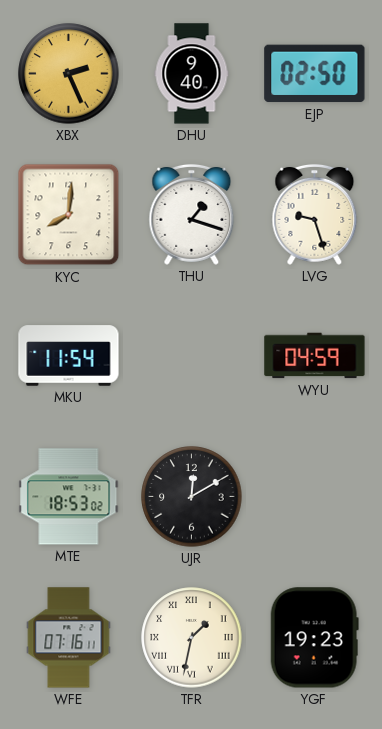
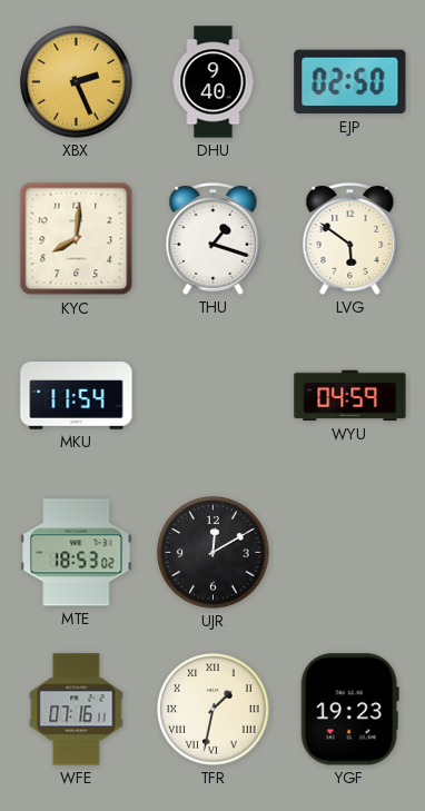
LVG: 9:27 -> 5:51 (350, 238)
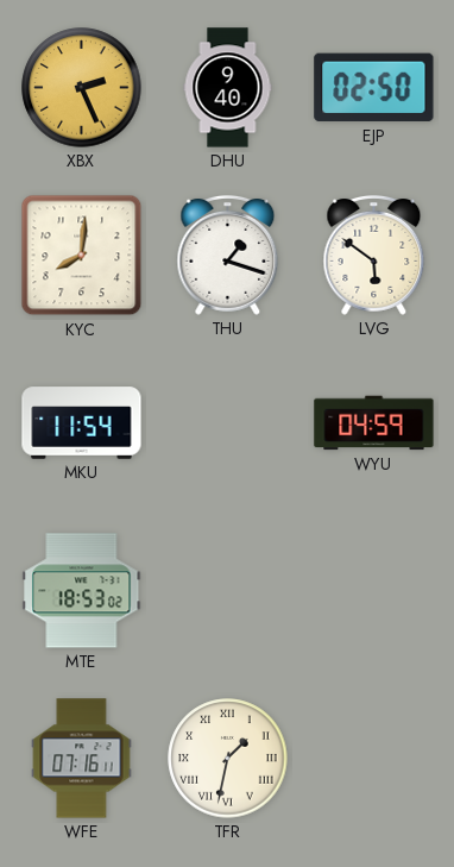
UJR: 12:10 -> none (214, 553)
YGF: 19:23 -> none (349, 710)
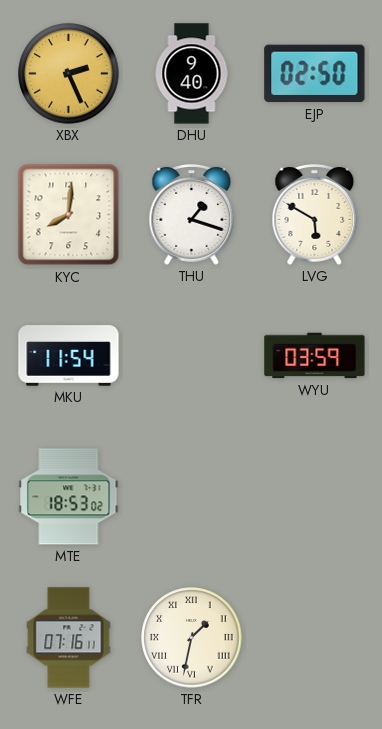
LVG: 5:51 -> 5:50 (315, 214)
WYU: 04:59 -> 03:59 (315, 356)
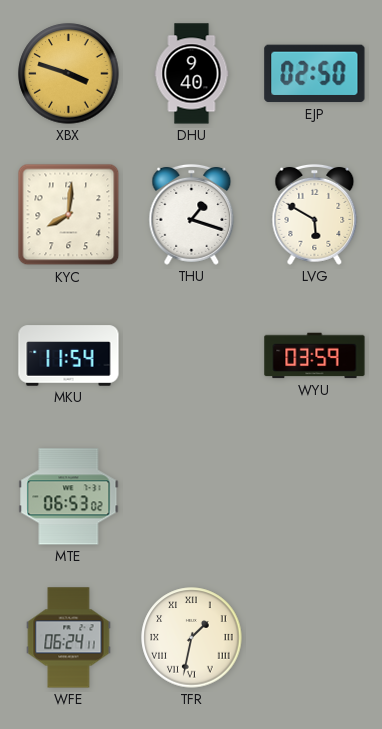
XBX: 2:26 -> 3:48 (69, 74)
MTE: 18:53 -> 06:53 (69, 497)
WFE: 07:16 -> 06:24 (69, 638)
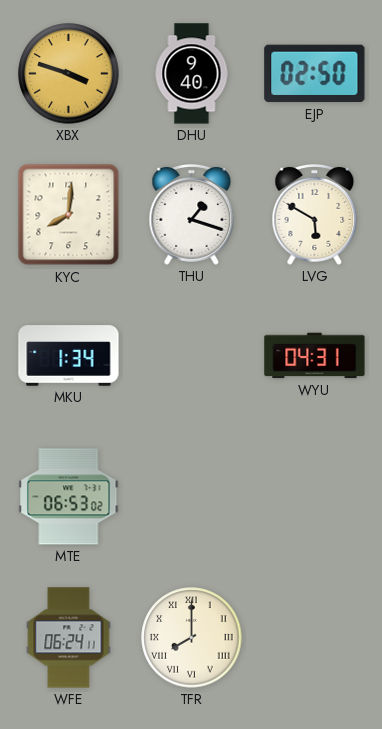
MKU: 11:54 -> 1:34 (69, 356)
WYU: 03:59 -> 04:31 (315, 356)
TFR: 1:32 -> 8:00 (192, 638)
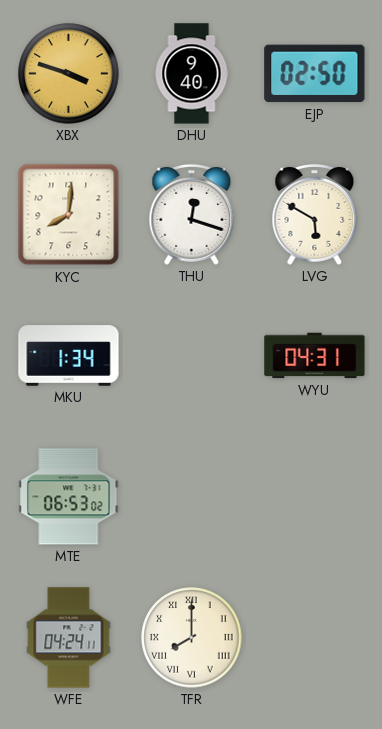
THU: 1:18 -> 12:18 (192, 214)
WFE: 06:24 -> 04:24 (69, 638)
